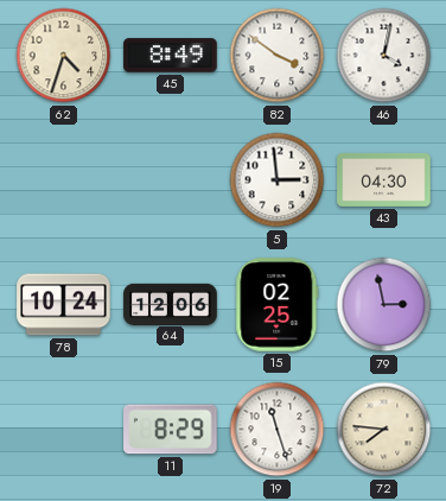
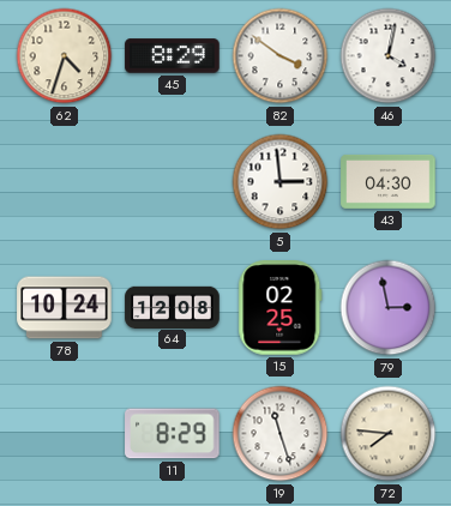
45: 8:49 -> 8:29 (173, 56)
64: 12:06 -> 12:08 (173, 307)
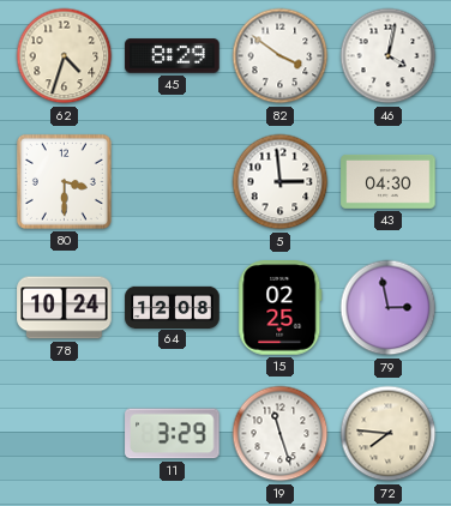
80: none -> 3:30 (64, 181)
11: 8:29 -> 3:29 (173, 434)
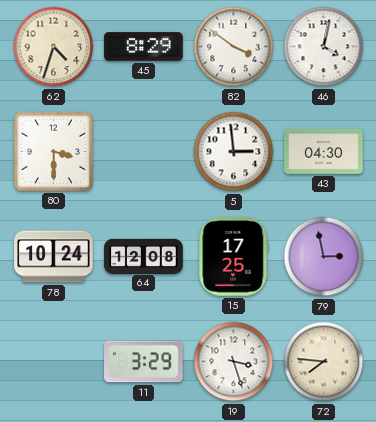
15: 02:25 -> 17:25 (234, 257)
19: 11:27 -> 3:27 (234, 362)
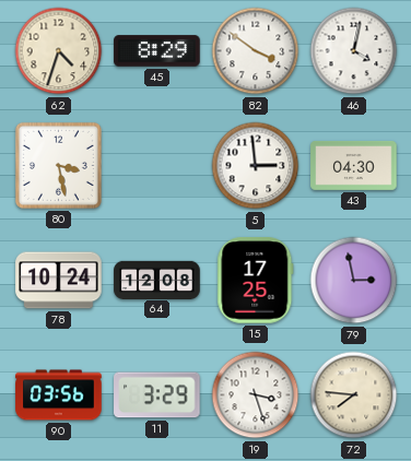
80: 3:30 -> 3:28 (58, 165)
90: none -> 03:56 (59, 395)
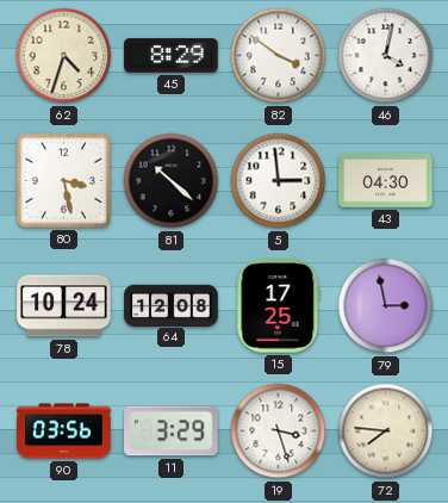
81: none -> 10:22 (172, 181)
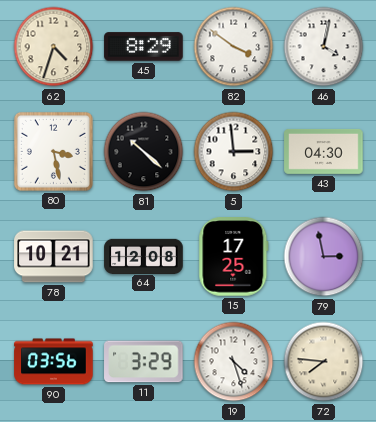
78: 10:24 -> 10:21 (54, 257)
19: 3:27 -> 4:27 (234, 362)
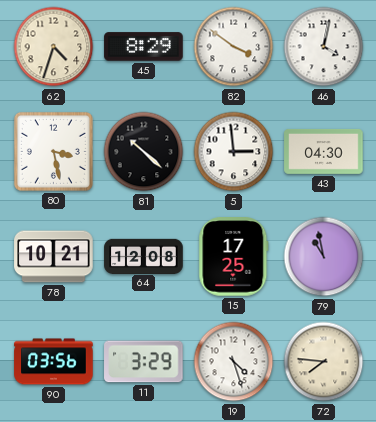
79: 2:58 -> 10:58 (324, 257)
